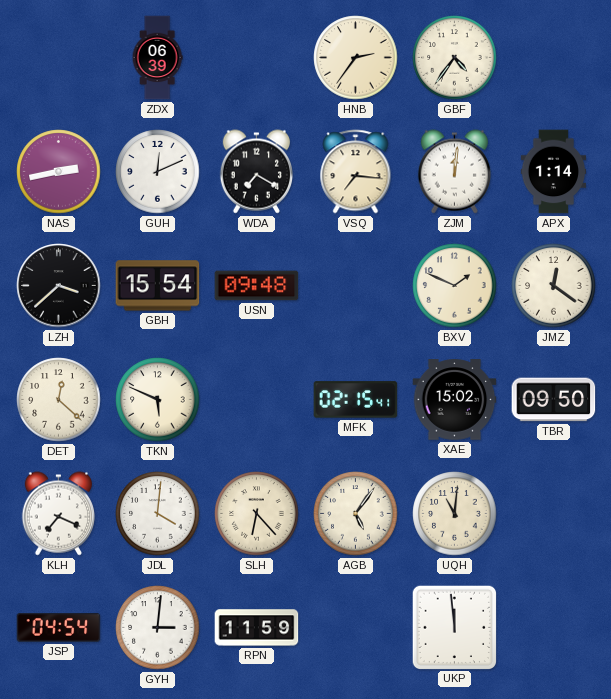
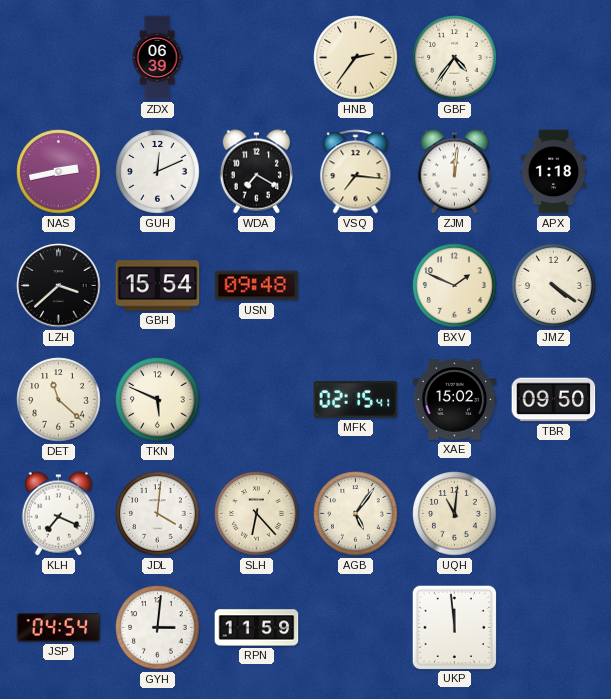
APX: 1:14 -> 1:18 (554, 172)
JMZ: 12:21 -> 4:21 (554, 286)
DET: 12:22 -> 11:22 (59, 400)
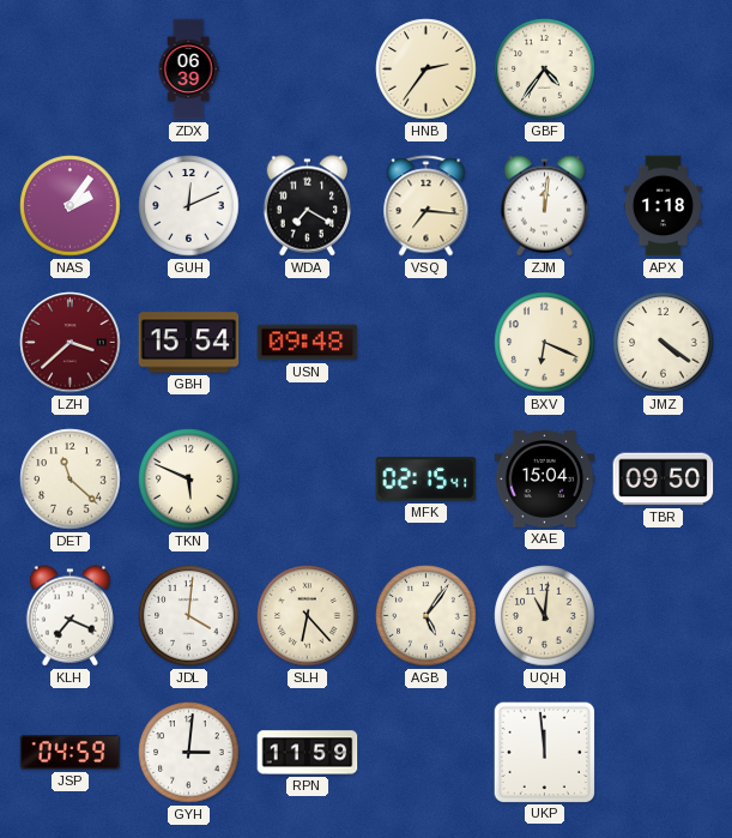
NAS: 2:43 -> 2:06 (71, 206)
LZH dial: black -> burgundy (71, 343)
BXV: 1:49 -> 6:19 (545, 343)
XAE: 15:02 -> 15:04 (545, 480)
JSP: 04:54 -> 04:59 (71, 753)
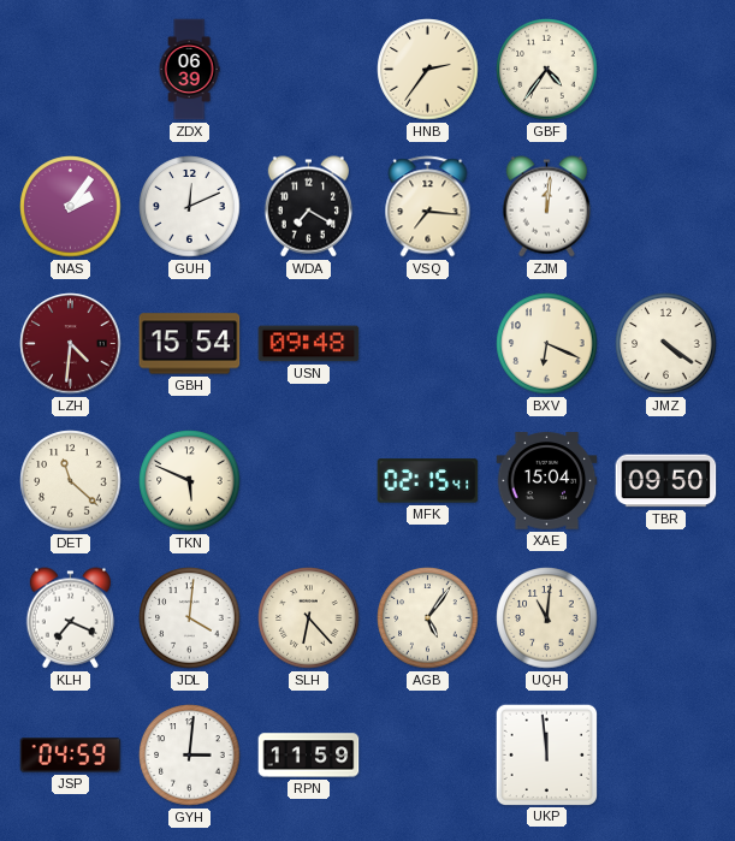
APX: 1:18 -> none (664, 206)
LZH: 3:38 -> 4:31 (71, 344)
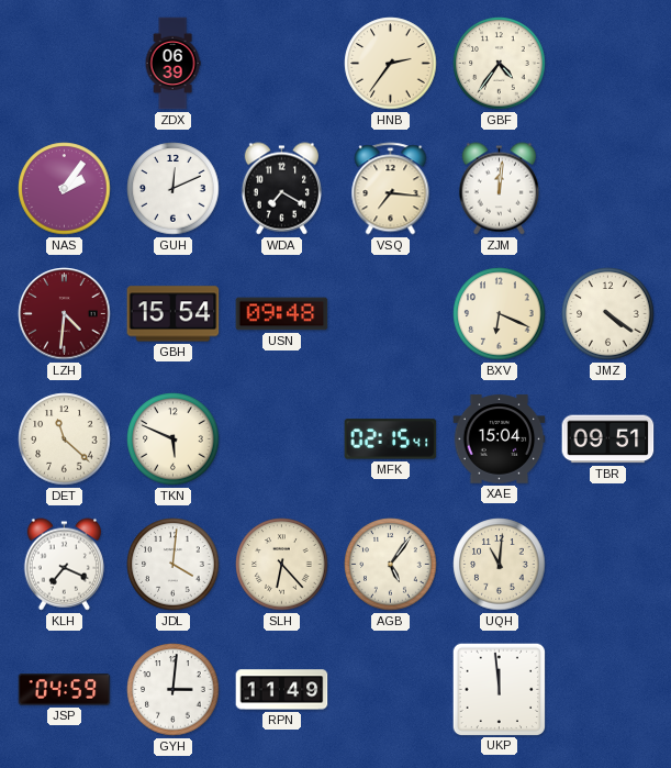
TBR: 09:50 -> 09:51 (608, 439)
RPN: 11:59 -> 11:49 (282, 690)
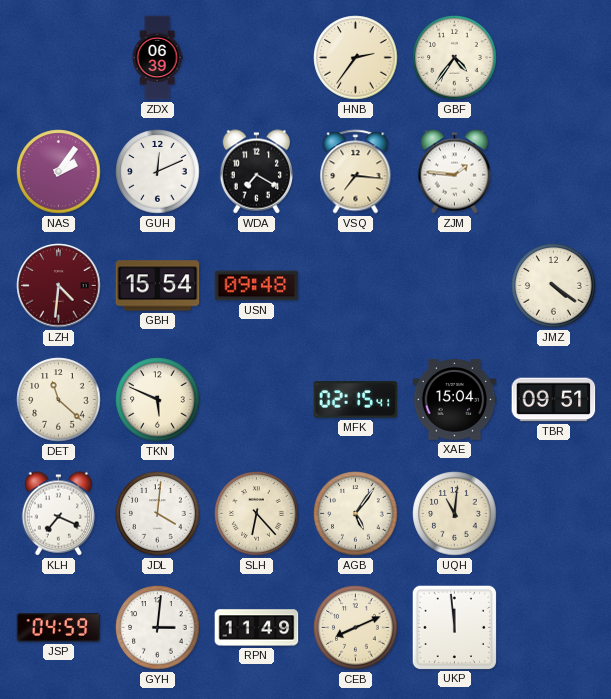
ZJM: 12:01 -> 1:46 (454, 172)
BXV: 6:19 -> none (500, 314)
CEB: none -> 8:11 (356, 628)
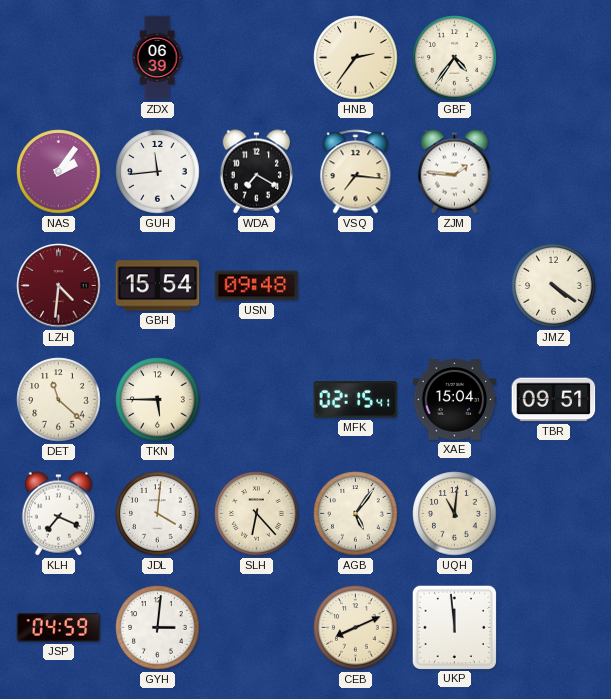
GUH: 12:11 -> 11:44 (158, 172)
TKN: 5:49 -> 5:45 (158, 400)
RPN: 11:49 -> none (257, 628)
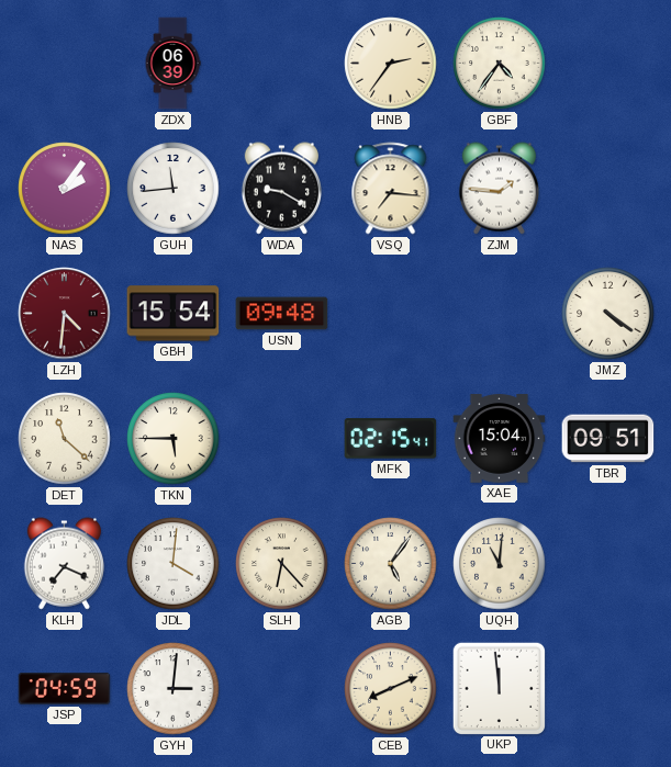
WDA: 7:20 -> 9:20 (281, 189)
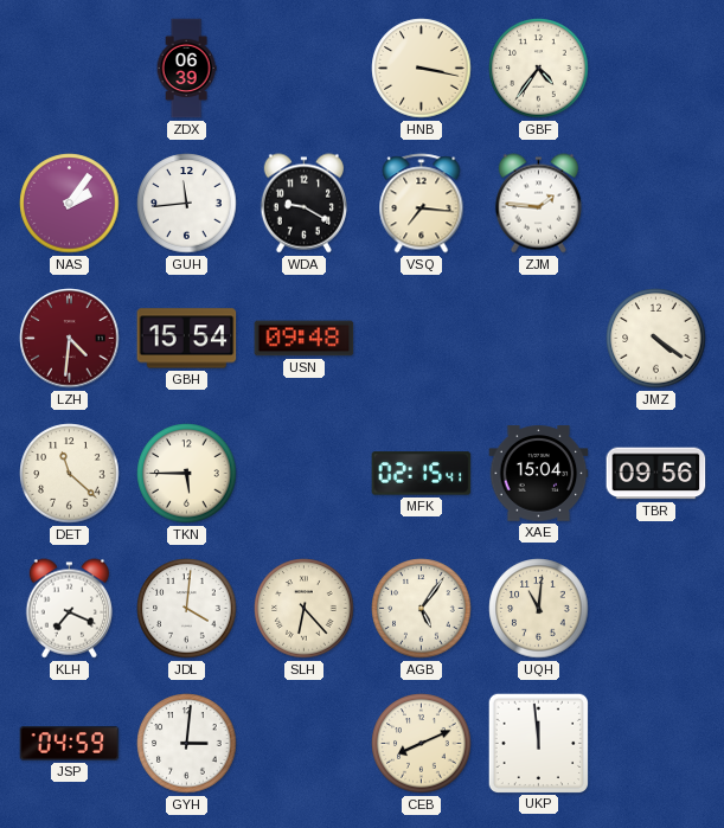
HNB: 2:36 -> 3:17 (422, 69)
TBR: 09:51 -> 09:56 (656, 474)
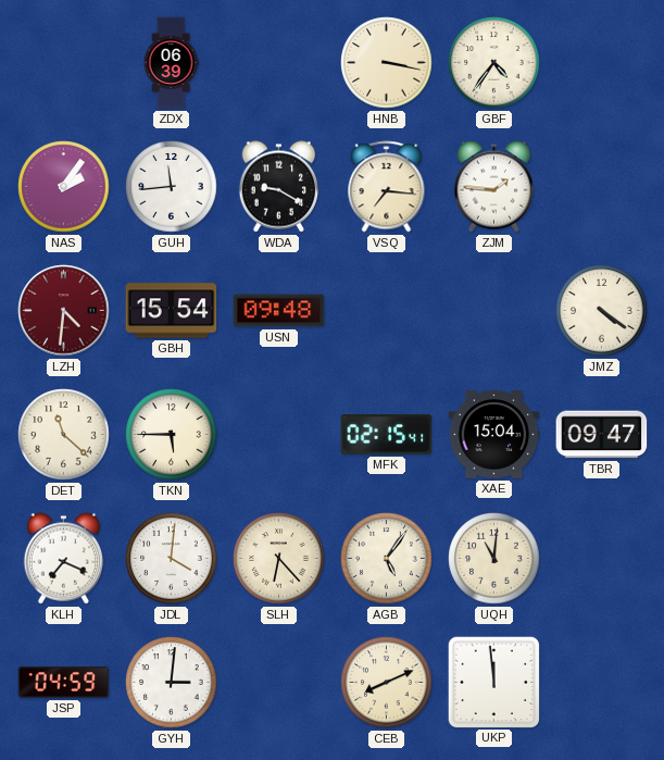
TBR: 09:56 -> 09:47 (602, 435)
